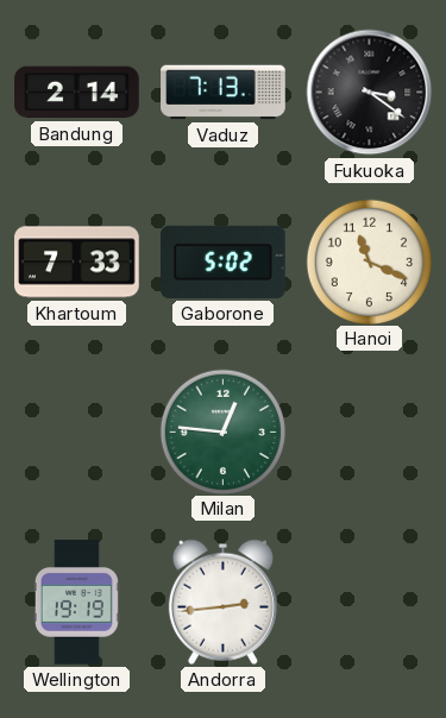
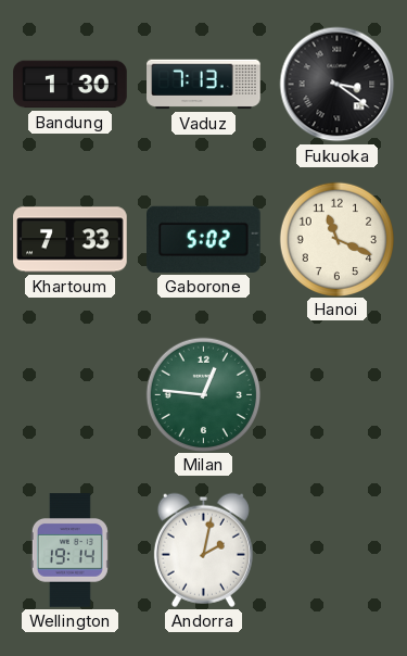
Bandung: 2:14 -> 1:30 (71, 85)
Wellington: 19:19 -> 19:14 (69, 551)
Andorra: 2:44 -> 2:02 (203, 550)
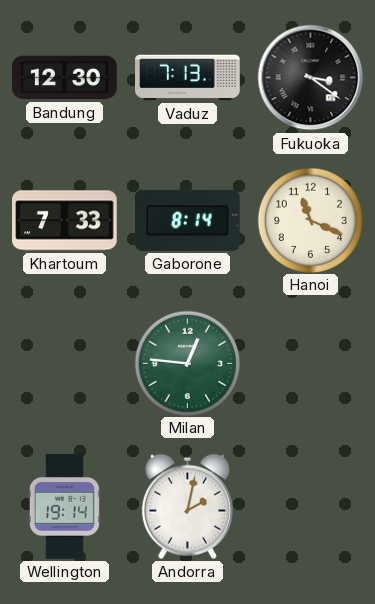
Bandung: 1:30 -> 12:30 (65, 78)
Gaborone: 5:02 -> 8:14 (188, 220)
